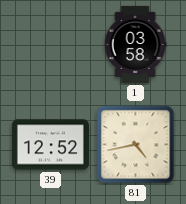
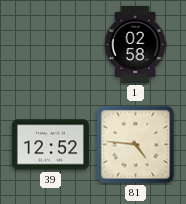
1: 03:58 -> 02:58 (135, 44)
81: 4:43 -> 4:46 (136, 145)
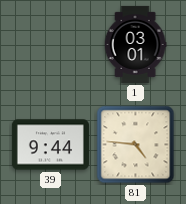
1: 02:58 -> 03:01 (135, 44)
39: 12:52 -> 9:44 (50, 145)
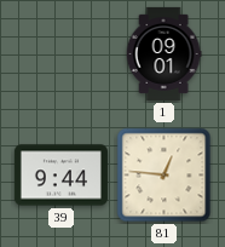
1: 03:01 -> 09:01 (163, 53)
81: 4:46 -> 12:46 (165, 176)
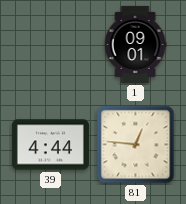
39: 9:44 -> 4:44 (50, 145)
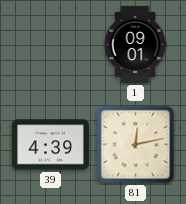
39: 4:44 -> 4:39 (50, 145)
81: 12:46 -> 12:13 (136, 145)
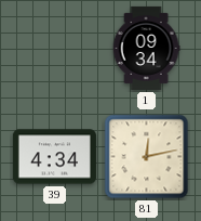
1: 09:01 -> 09:34 (146, 48)
39: 4:39 -> 4:34 (54, 157)
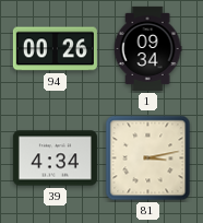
94: none -> 00:26 (55, 49)
81: 12:13 -> 3:13 (148, 159)
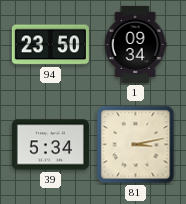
94: 00:26 -> 23:50 (50, 45)
39: 4:34 -> 5:34 (50, 145)
